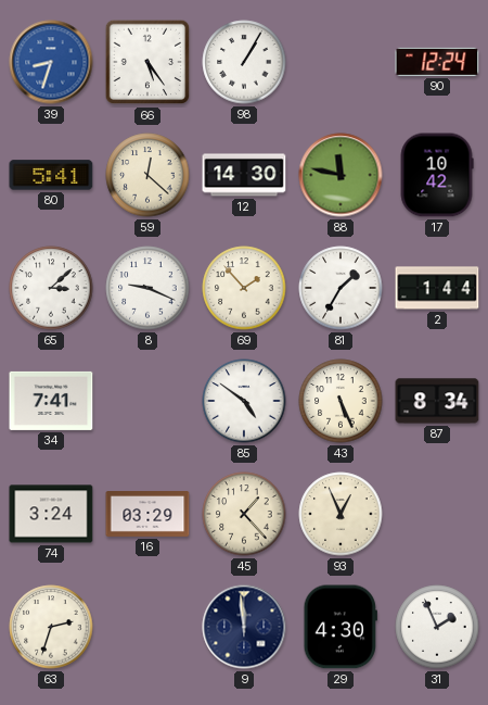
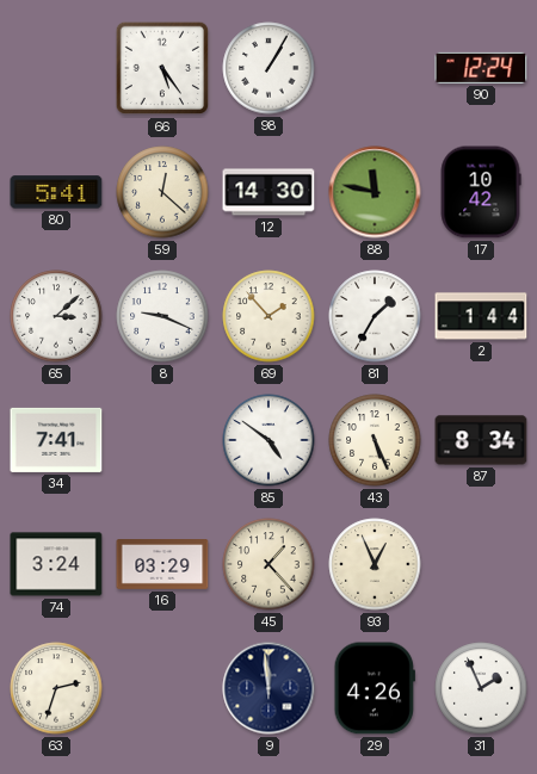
39: 8:33 -> none (51, 62)
29: 4:30 -> 4:26 (375, 688)
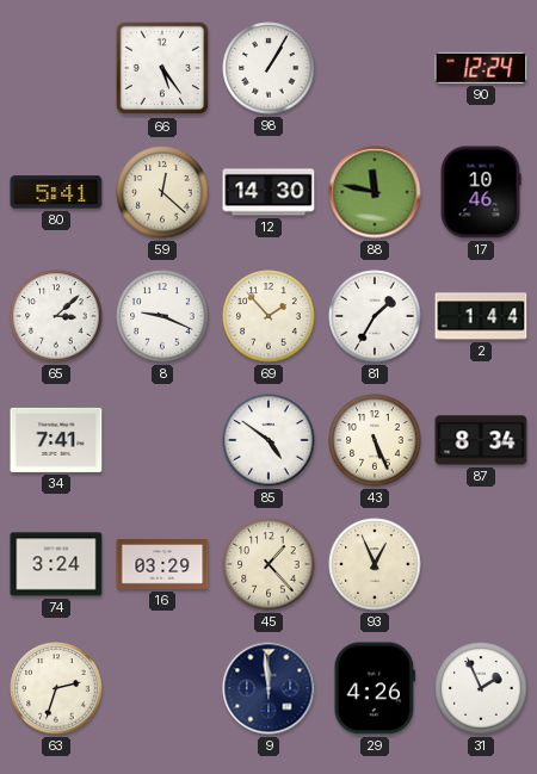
17: 10:42 -> 10:46 (481, 192)
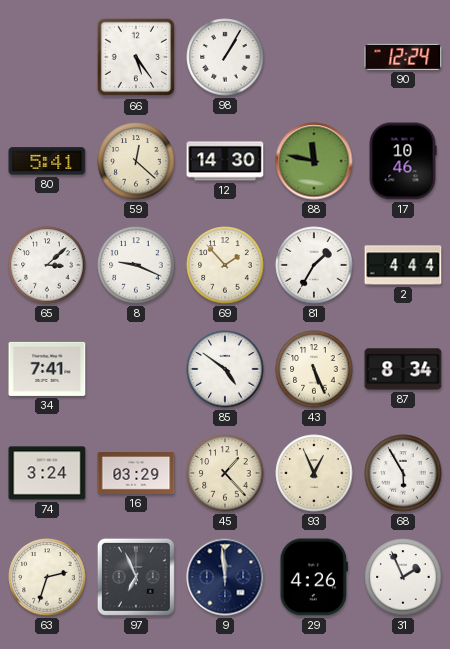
2: 1:44 -> 4:44 (403, 265)
68: none -> 5:55 (403, 473)
97: none -> 6:56 (136, 577)
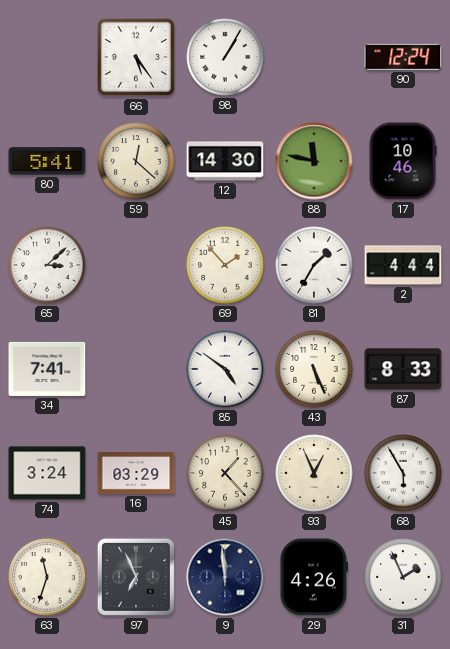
8: 9:19 -> none (136, 265)
87: 8:34 -> 8:33 (403, 369)
63: 2:33 -> 11:33 (47, 577)
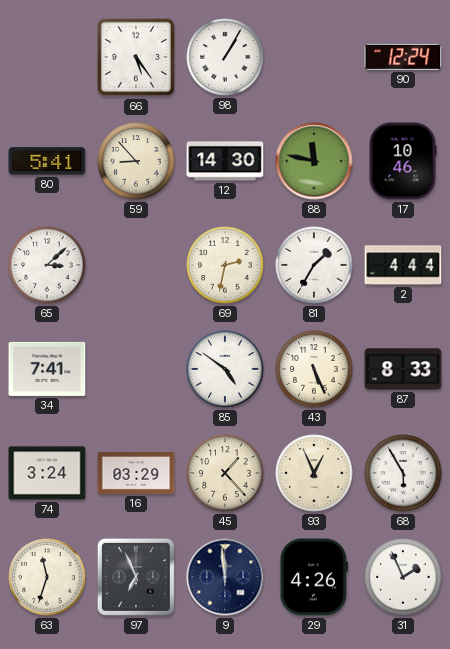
59: 12:22 -> 8:53 (136, 161)
69: 1:53 -> 2:32 (225, 265)
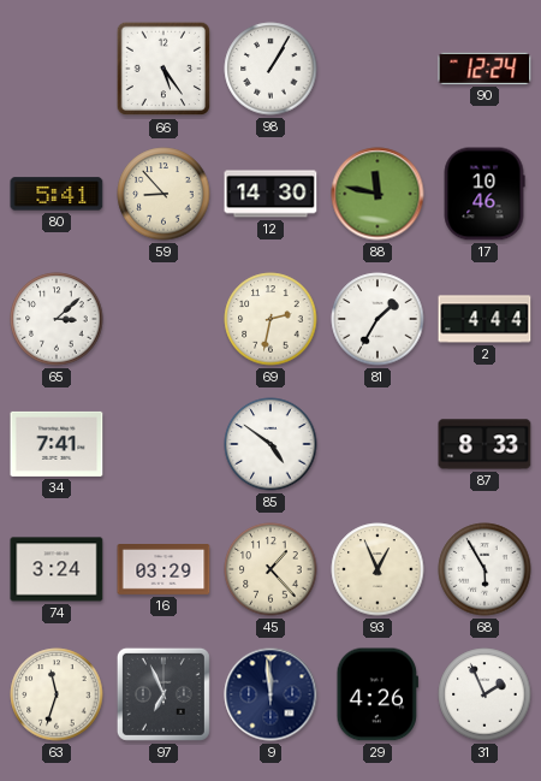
43: 5:26 -> none (314, 369)
